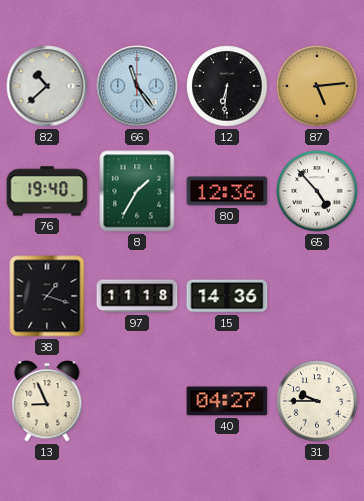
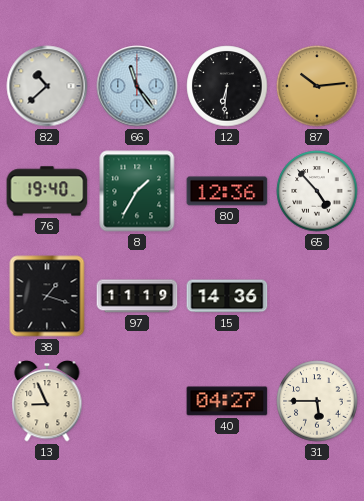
87: 5:14 -> 10:14 (317, 86)
97: 11:18 -> 11:19 (137, 296)
31: 9:45 -> 5:45 (317, 401)
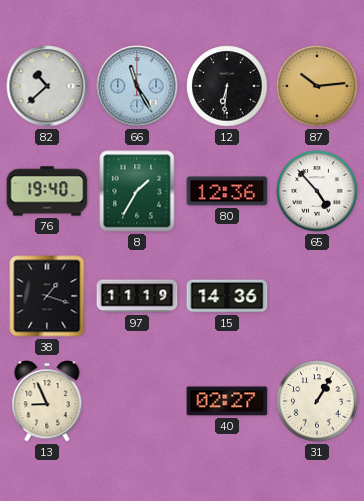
66: 11:24 -> 11:25 (137, 86)
40: 04:27 -> 02:27 (227, 401)
31: 5:45 -> 1:05 (317, 401)
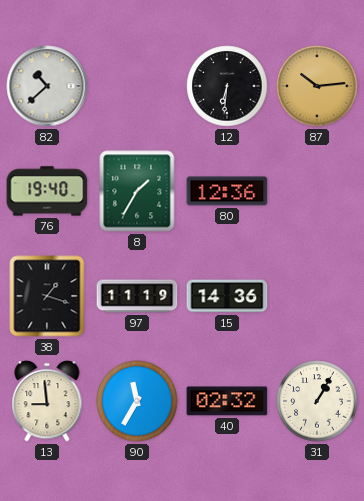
66: 11:25 -> none (137, 86)
65: 4:53 -> none (317, 191)
13: 8:56 -> 8:59 (47, 401)
90: none -> 11:35 (137, 401)
40: 02:27 -> 02:32 (227, 401)
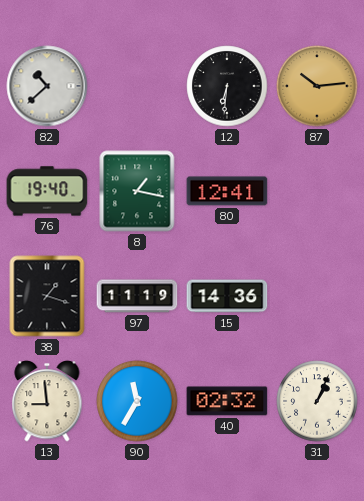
8: 1:35 -> 1:17 (137, 191)
80: 12:36 -> 12:41 (227, 191)
31: 1:05 -> 1:04 (317, 401)
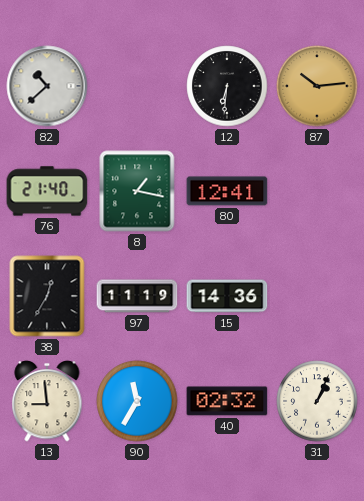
76: 19:40 -> 21:40 (47, 191)
38: 1:18 -> 12:35 (47, 296)
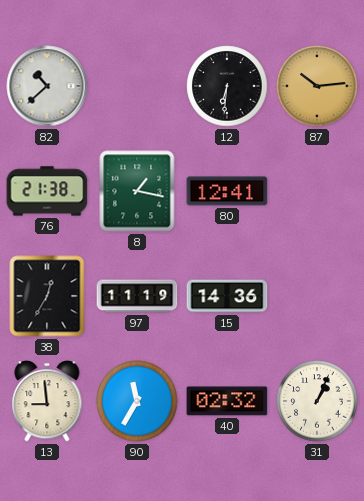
76: 21:40 -> 21:38 (47, 191)
